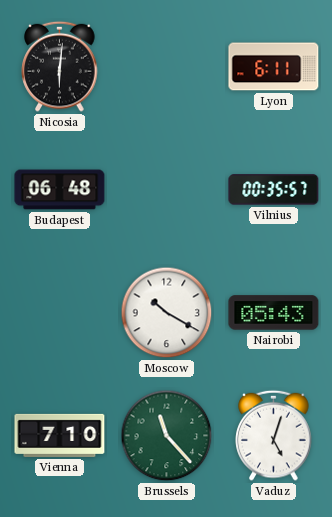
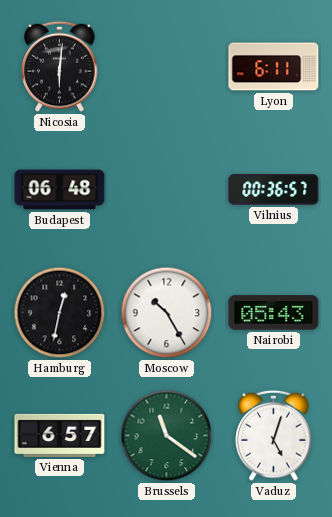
Vilnius: 00:35 -> 00:36 (274, 190)
Hamburg: none -> 12:32 (60, 313)
Moscow: 10:20 -> 10:25 (167, 313)
Vienna: 7:10 -> 6:57 (60, 435)
Brussels: 11:23 -> 11:21 (167, 436)
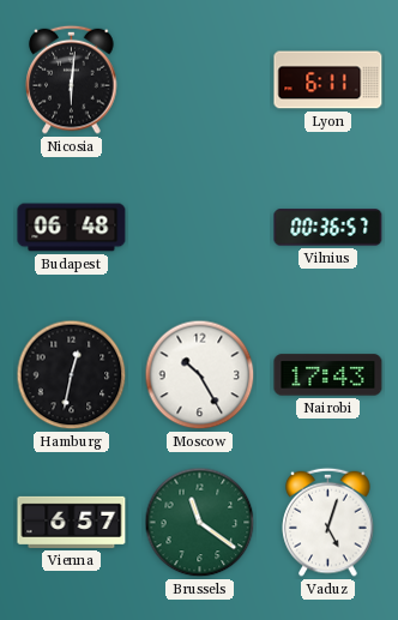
Nairobi: 05:43 -> 17:43 (328, 375)
